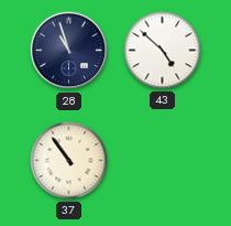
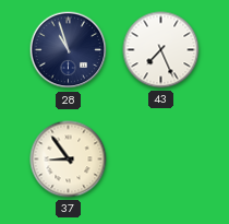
43: 4:52 -> 7:26 (161, 50)
37: 10:54 -> 8:54 (69, 160)
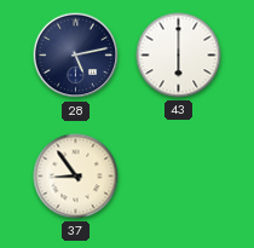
28: 10:57 -> 5:13 (76, 56)
43: 7:26 -> 6:00 (179, 56)
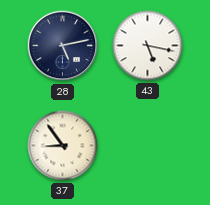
43: 6:00 -> 5:17 (148, 46)
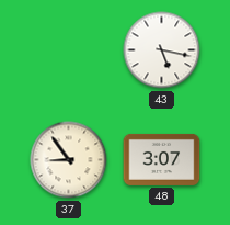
28: 5:13 -> none (63, 46)
48: none -> 3:07 (162, 159)
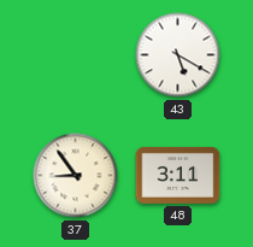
43: 5:17 -> 5:20 (178, 55)
48: 3:07 -> 3:11 (178, 175)
